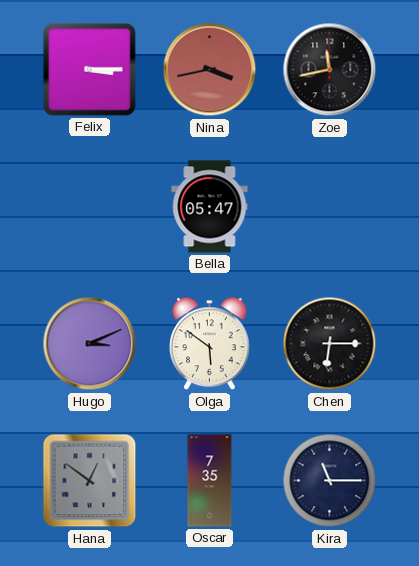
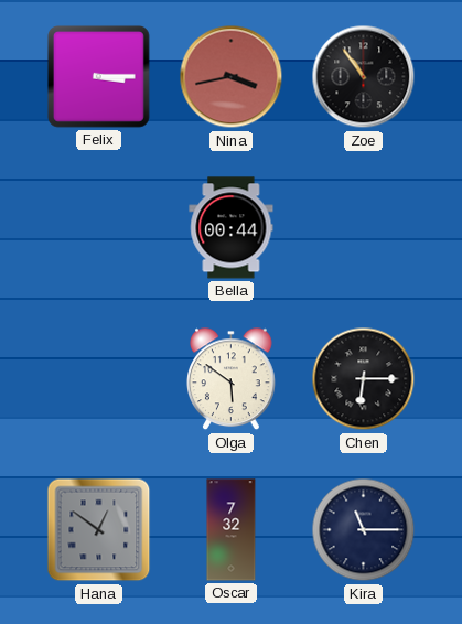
Zoe: 11:43 -> 10:54 (364, 77)
Bella: 05:47 -> 00:44 (232, 228)
Hugo: 3:11 -> none (90, 344)
Oscar: 7:35 -> 7:32 (232, 530)
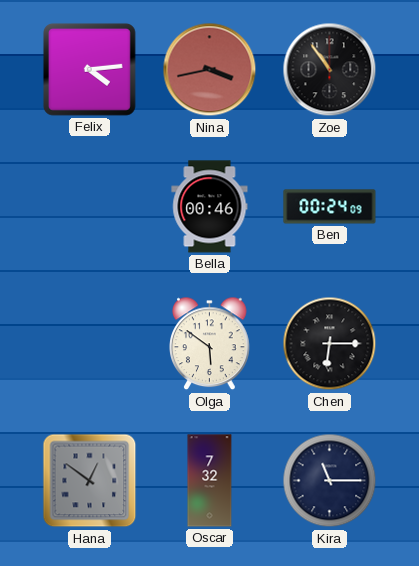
Felix: 3:15 -> 4:14 (89, 69)
Bella: 00:44 -> 00:46 (210, 207)
Ben: none -> 00:24 (330, 207)
